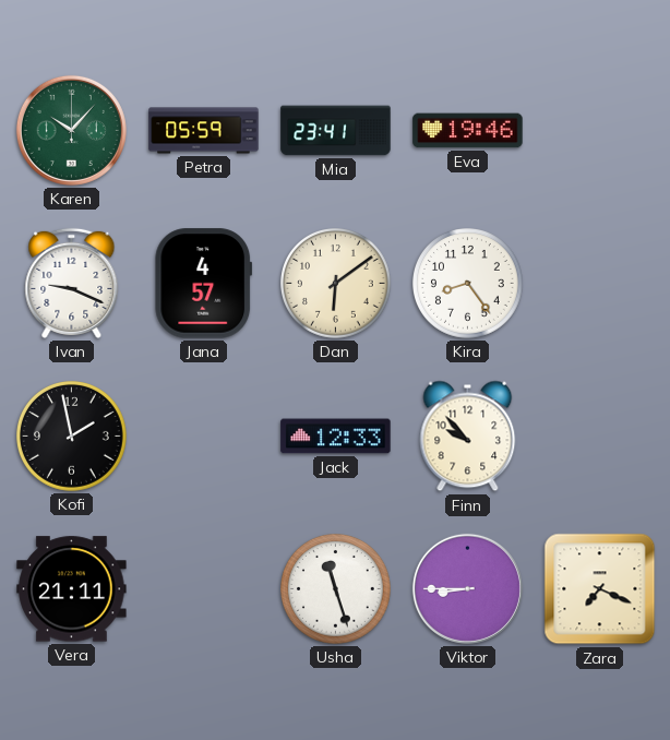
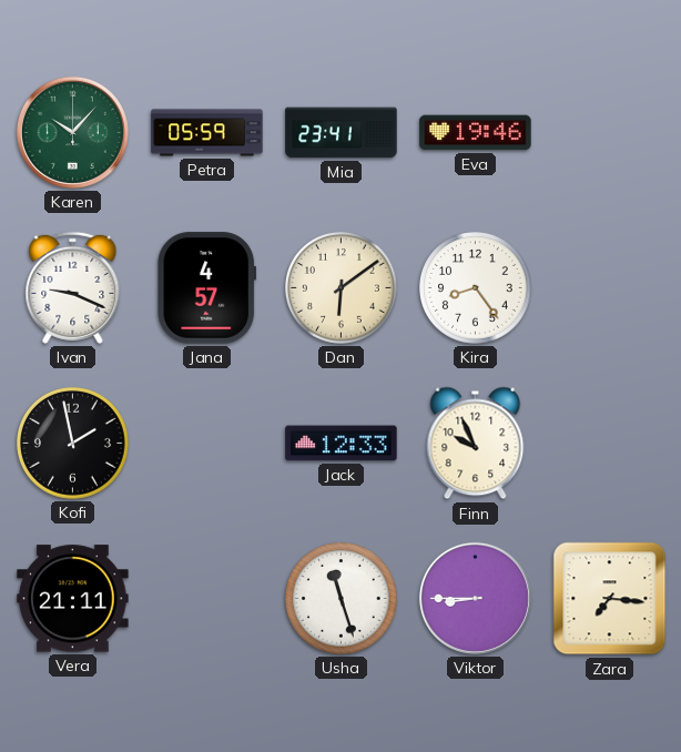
Finn: 9:53 -> 9:56 (476, 444)
Zara: 7:19 -> 7:16 (610, 599)
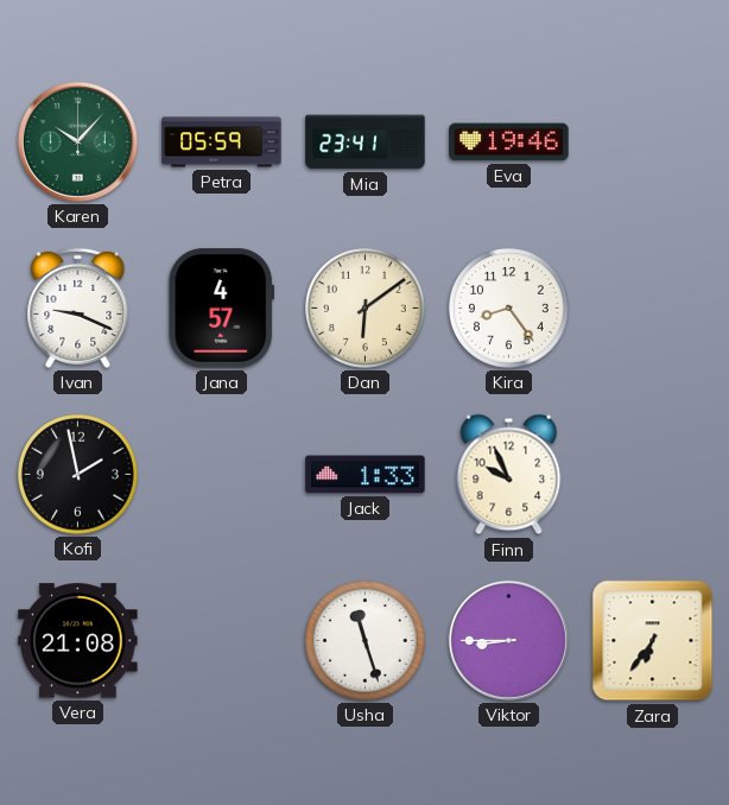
Jack: 12:33 -> 1:33 (366, 475)
Vera: 21:11 -> 21:08 (78, 641)
Zara: 7:16 -> 6:36 (653, 641)
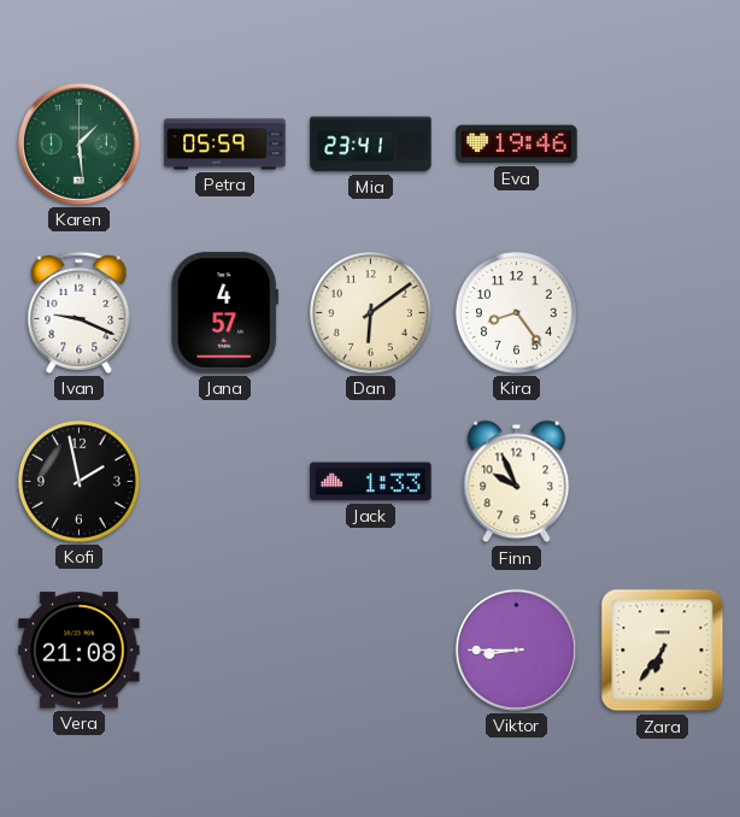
Karen: 10:07 -> 1:29 (78, 143)
Usha: 11:27 -> none (366, 641)
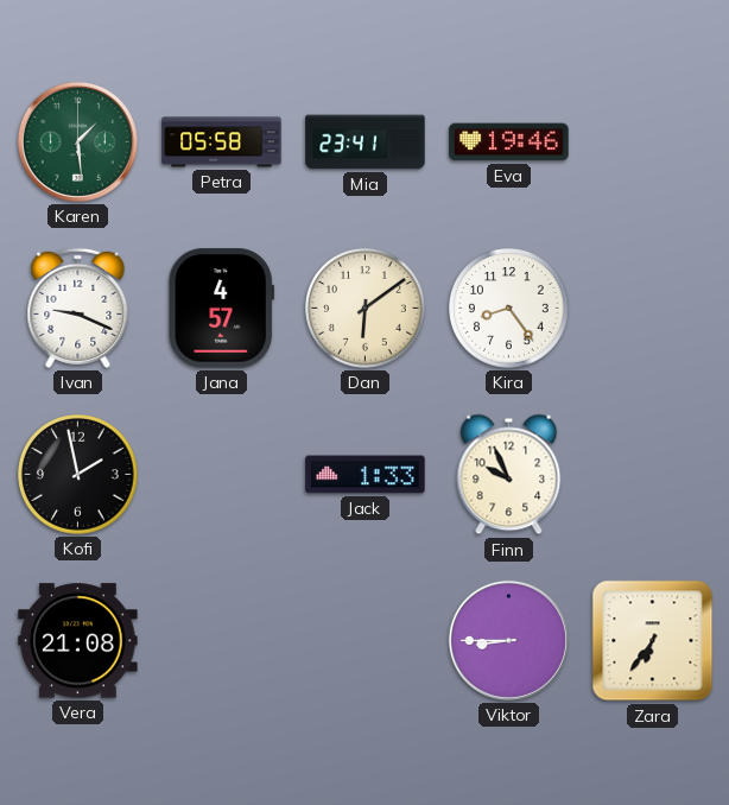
Petra: 05:59 -> 05:58 (222, 142)
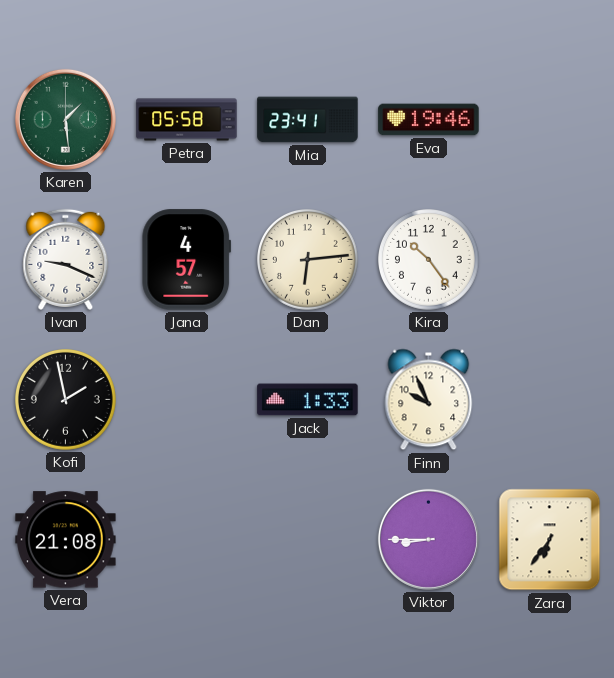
Dan: 6:09 -> 6:14 (308, 260)
Kira: 8:24 -> 10:24 (429, 260)
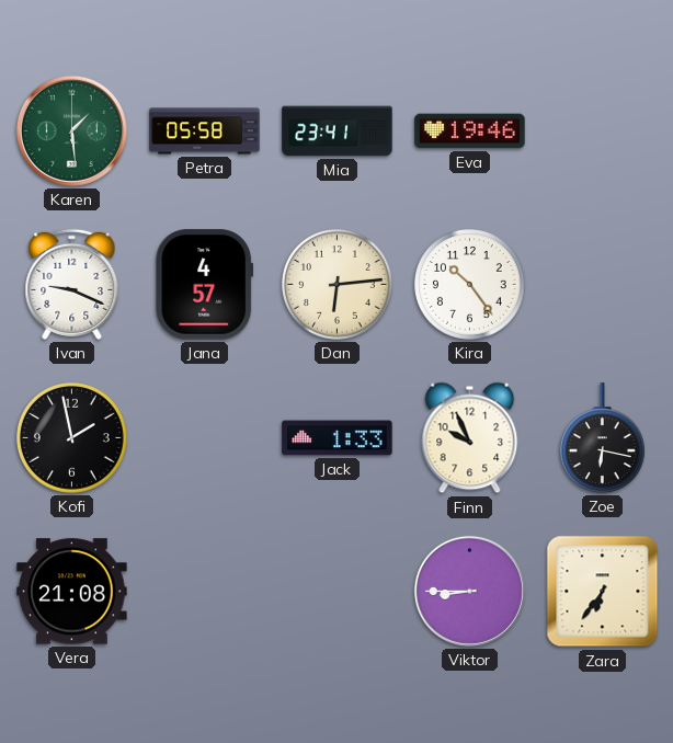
Zoe: none -> 6:17 (602, 438)
